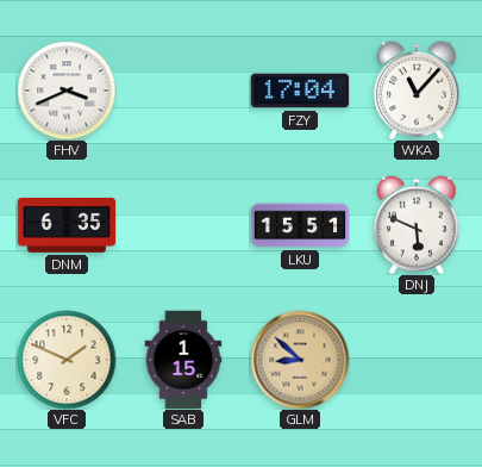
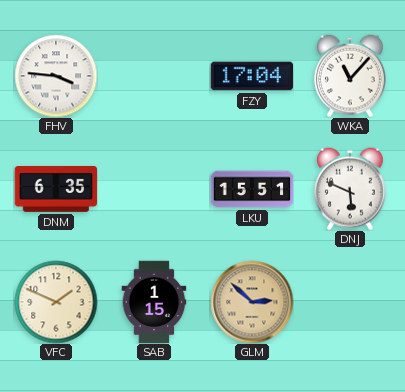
FHV: 3:41 -> 3:46 (56, 76)
GLM: 8:52 -> 2:52 (252, 302)
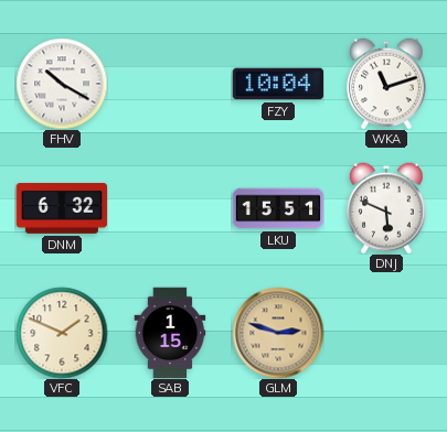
FHV: 3:46 -> 10:20 (62, 84)
FZY: 17:04 -> 10:04 (278, 84)
WKA: 11:07 -> 11:12 (387, 84)
DNM: 6:35 -> 6:32 (62, 208)
GLM: 2:52 -> 2:48 (278, 333)
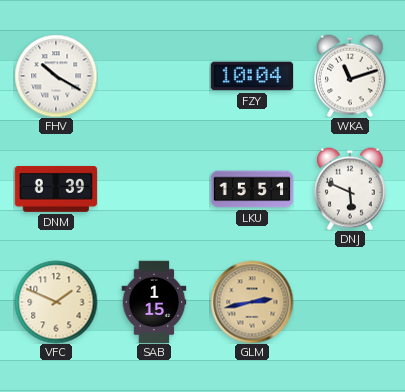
DNM: 6:32 -> 8:39 (56, 189)
GLM: 2:48 -> 2:43 (252, 302)
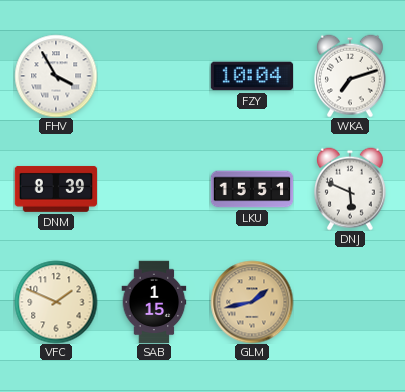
FHV: 10:20 -> 3:55 (56, 76)
WKA: 11:12 -> 7:12 (351, 76)
GLM: 2:43 -> 1:43 (252, 302)
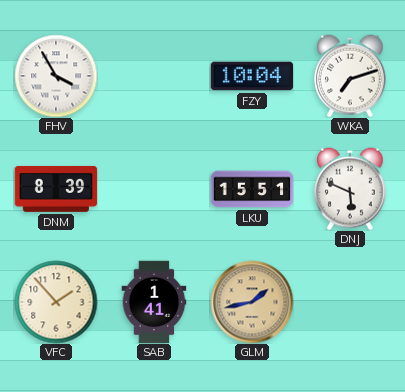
VFC: 1:49 -> 1:53 (56, 302)
SAB: 1:15 -> 1:41 (154, 302)
